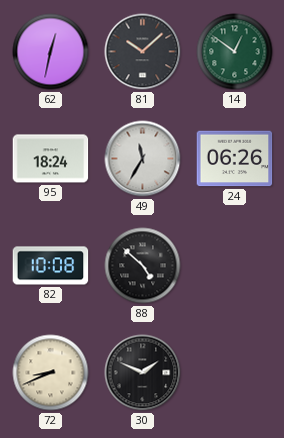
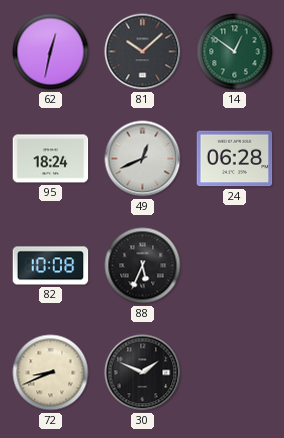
49: 11:35 -> 12:41 (143, 159)
24: 06:26 -> 06:28 (235, 159)
88: 4:52 -> 5:34 (143, 266)
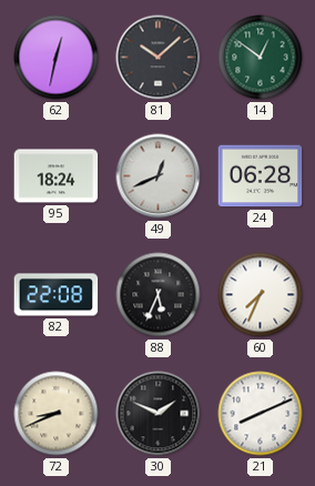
82: 10:08 -> 22:08 (57, 295)
60: none -> 7:34 (261, 295)
21: none -> 8:11 (261, 414)
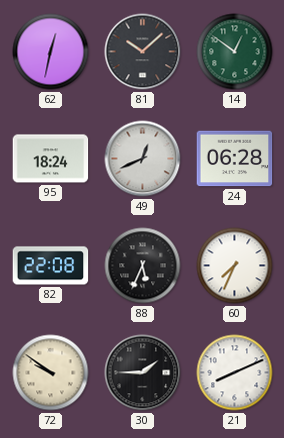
72: 8:41 -> 9:51 (51, 373)
30: 1:49 -> 1:45 (143, 373)
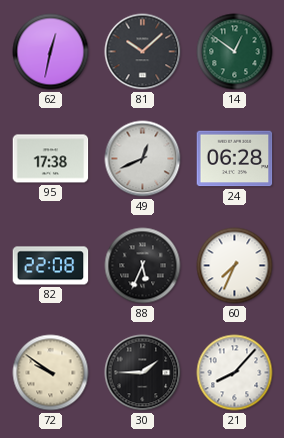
95: 18:24 -> 17:38 (51, 159)
21: 8:11 -> 8:07 (235, 373)
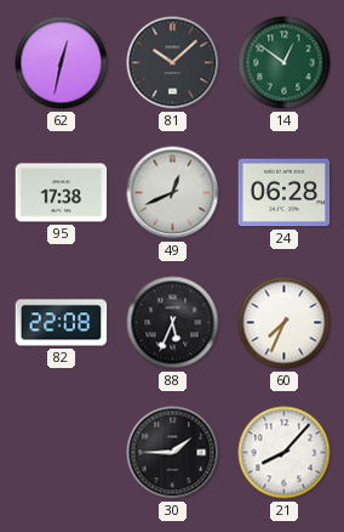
72: 9:51 -> none (51, 373)
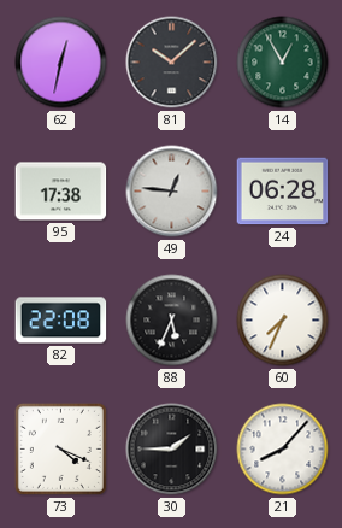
14: 12:51 -> 12:55 (283, 63)
49: 12:41 -> 12:46 (172, 192)
73: none -> 4:19 (60, 448)
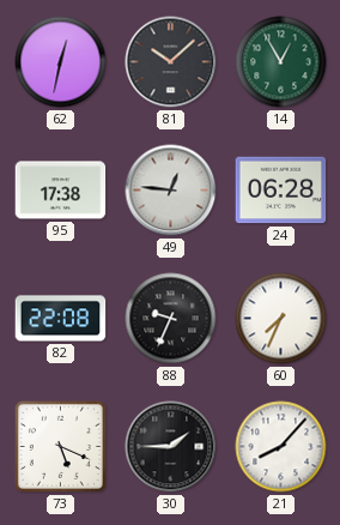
88: 5:34 -> 9:34 (171, 319)
73: 4:19 -> 5:19 (60, 446)
